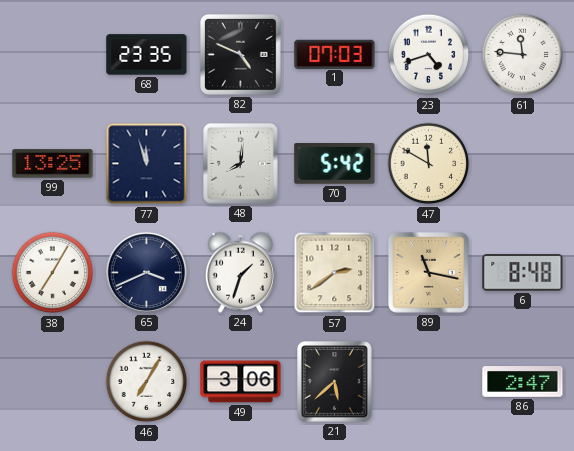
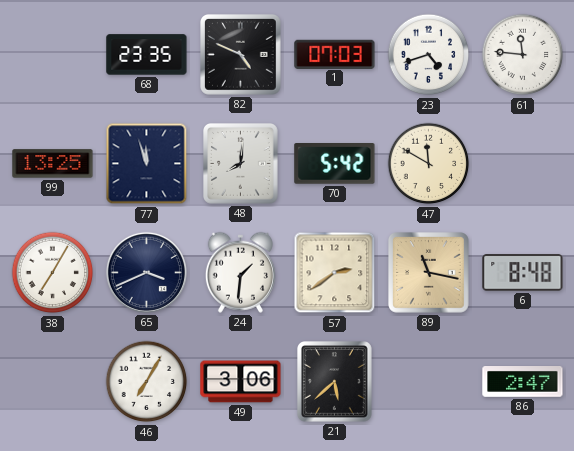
24: 1:33 -> 1:31 (240, 272)
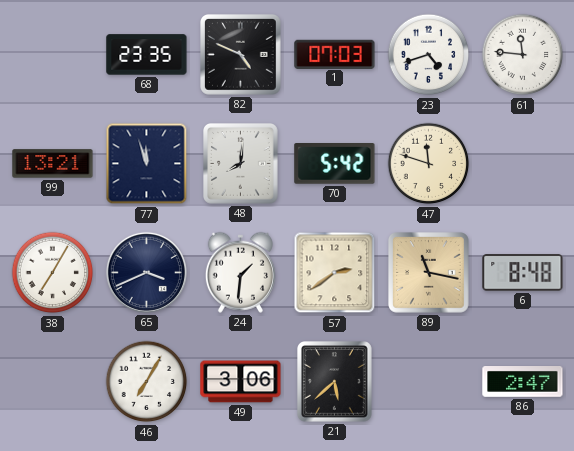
99: 13:25 -> 13:21 (53, 164)
47: 11:50 -> 11:48 (429, 164)
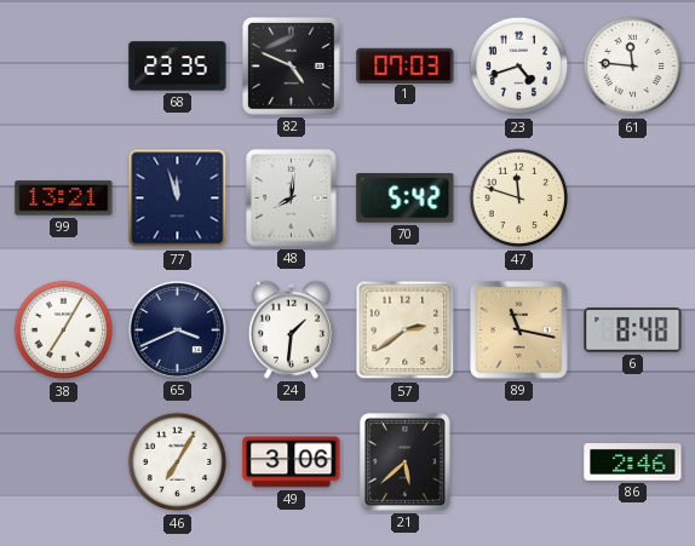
86: 2:47 -> 2:46 (633, 462)
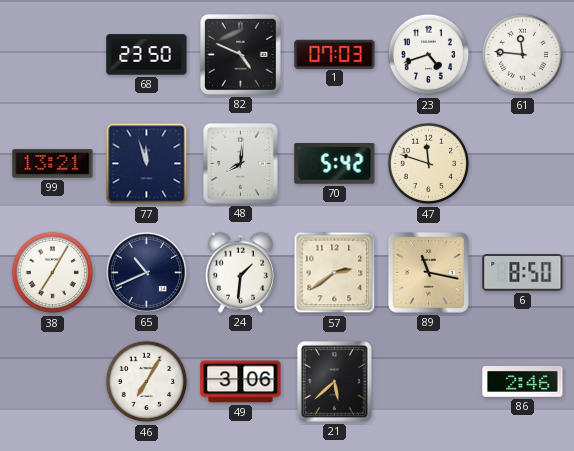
68: 23:35 -> 23:50 (147, 55)
65: 3:41 -> 10:41 (146, 272)
6: 8:48 -> 8:50 (523, 273)
